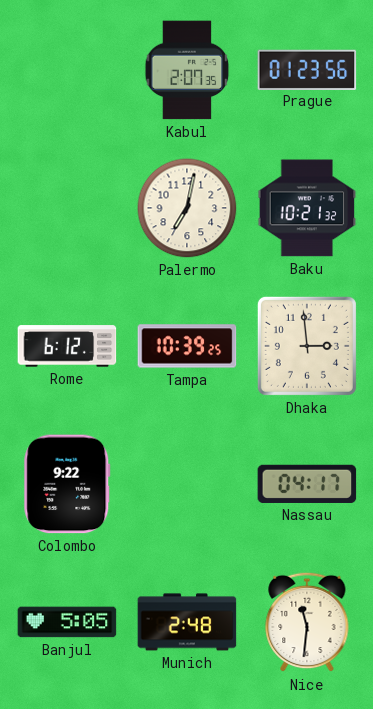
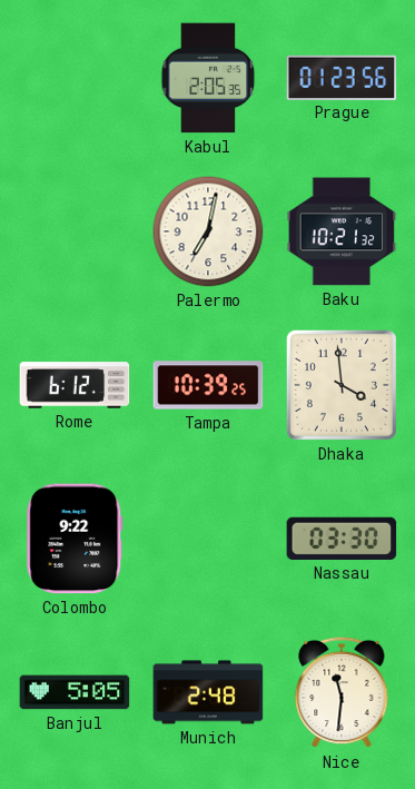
Kabul: 2:07 -> 2:05 (208, 78)
Dhaka: 2:59 -> 3:59 (342, 385)
Nassau: 04:17 -> 03:30 (342, 539)
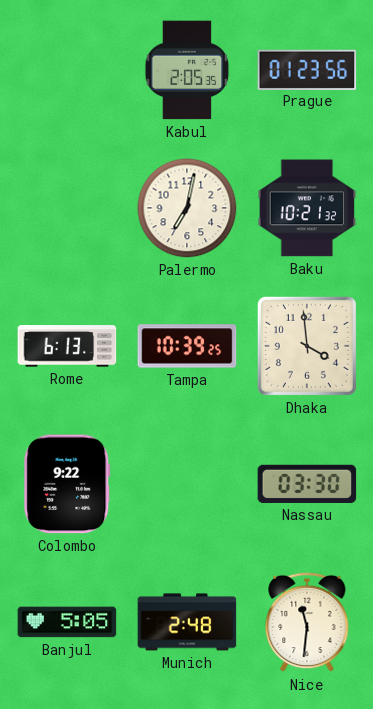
Rome: 6:12 -> 6:13 (67, 346)
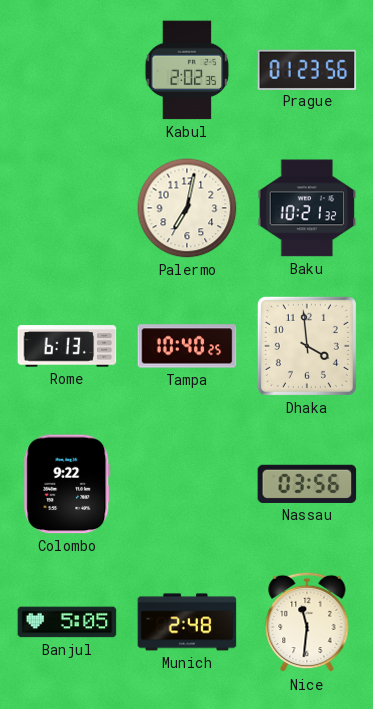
Kabul: 2:05 -> 2:02 (187, 70)
Tampa: 10:39 -> 10:40 (187, 346)
Nassau: 03:30 -> 03:56 (307, 484)
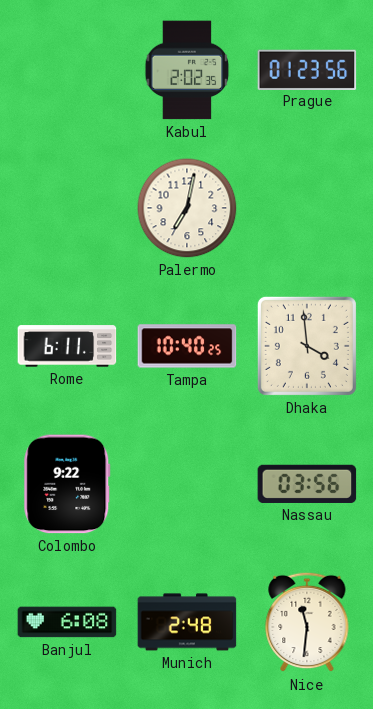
Baku: 10:21 -> none (307, 208)
Rome: 6:13 -> 6:11 (67, 346)
Banjul: 5:05 -> 6:08 (67, 622)
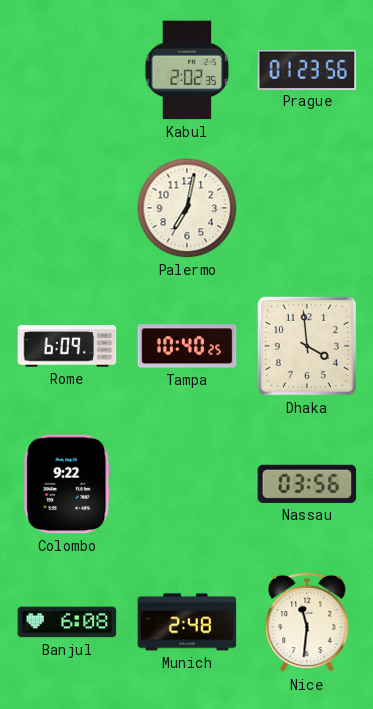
Rome: 6:11 -> 6:09 (67, 346)
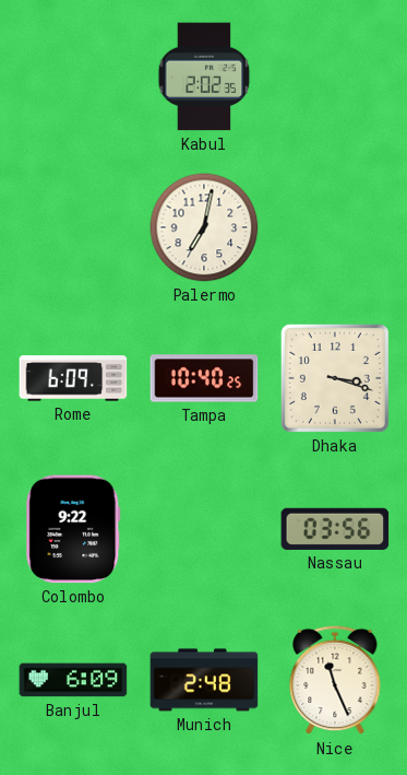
Prague: 01:23 -> none (307, 69)
Dhaka: 3:59 -> 3:18 (335, 378)
Banjul: 6:08 -> 6:09 (73, 680)
Nice: 11:31 -> 11:26 (335, 680)
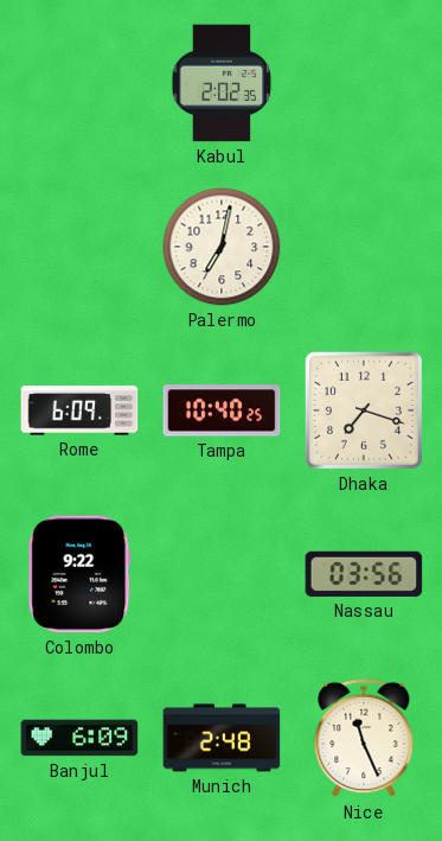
Dhaka: 3:18 -> 7:18 (364, 410)
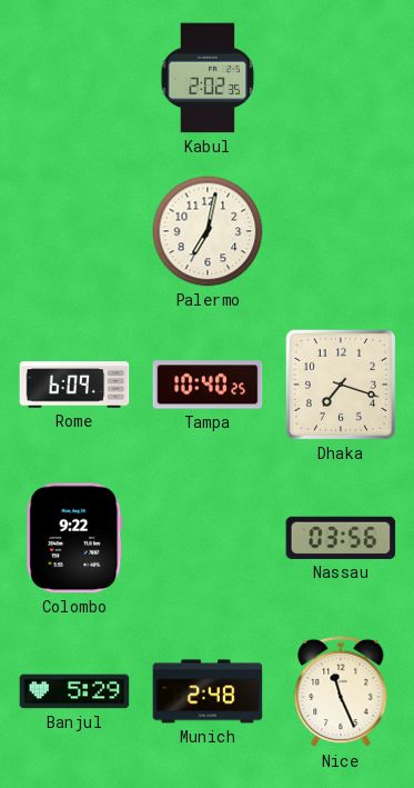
Banjul: 6:09 -> 5:29 (74, 691)
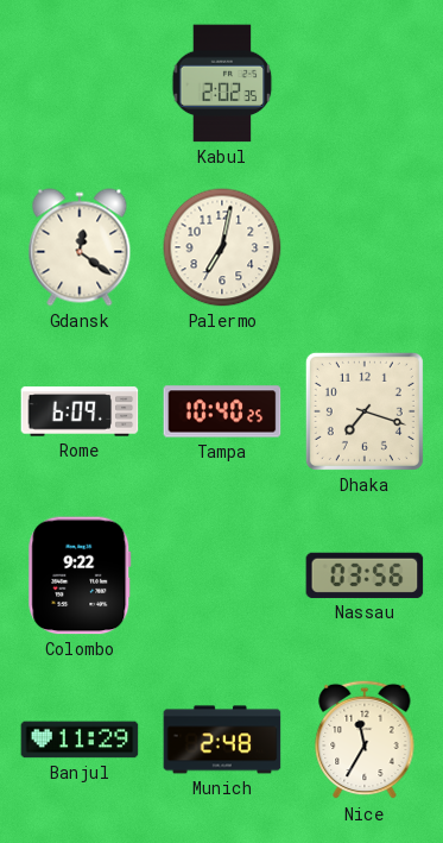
Gdansk: none -> 12:21 (80, 247)
Banjul: 5:29 -> 11:29 (80, 740)
Nice: 11:26 -> 11:35 (365, 740)
